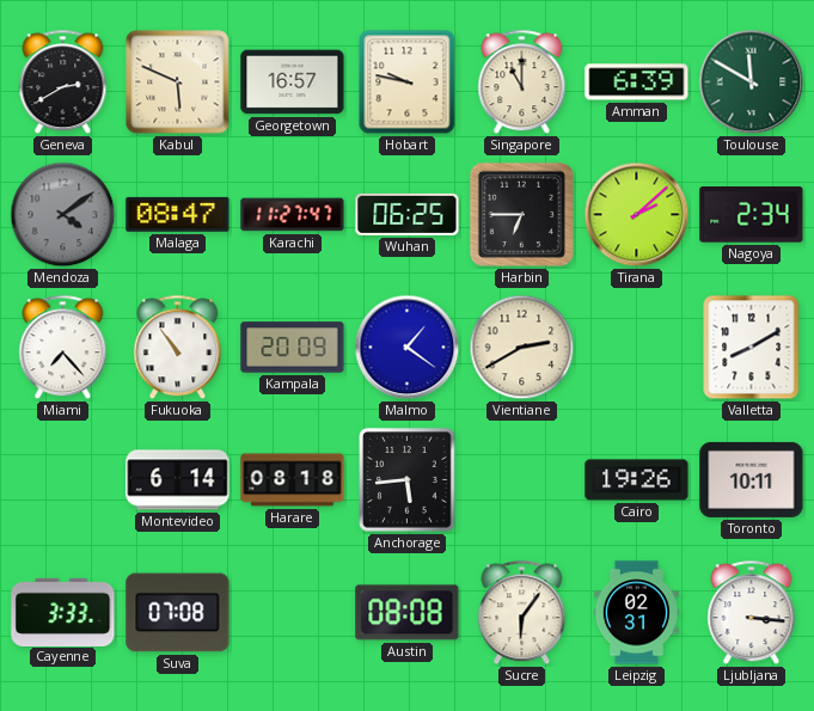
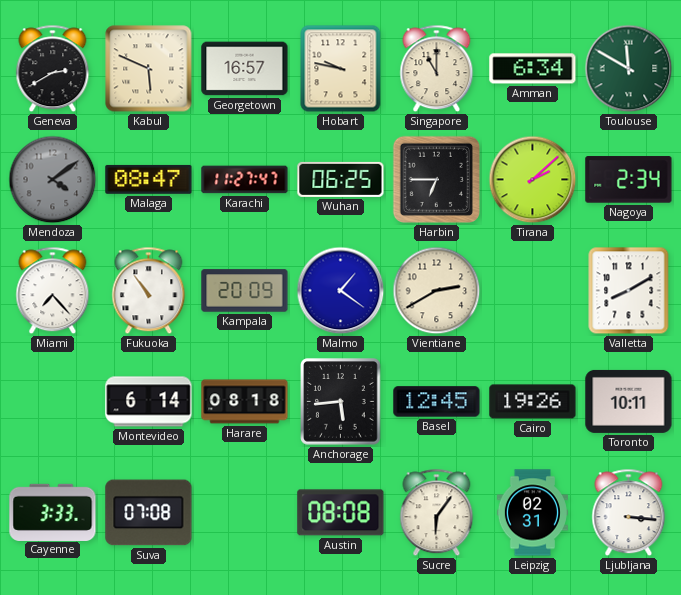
Amman: 6:39 -> 6:34 (533, 69)
Basel: none -> 12:45 (437, 402)
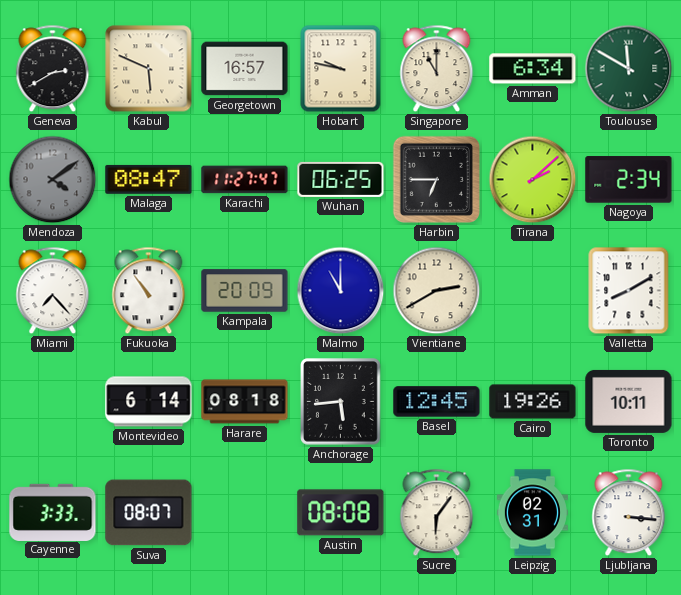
Malmo: 1:21 -> 11:00 (341, 291)
Suva: 07:08 -> 08:07 (149, 513)
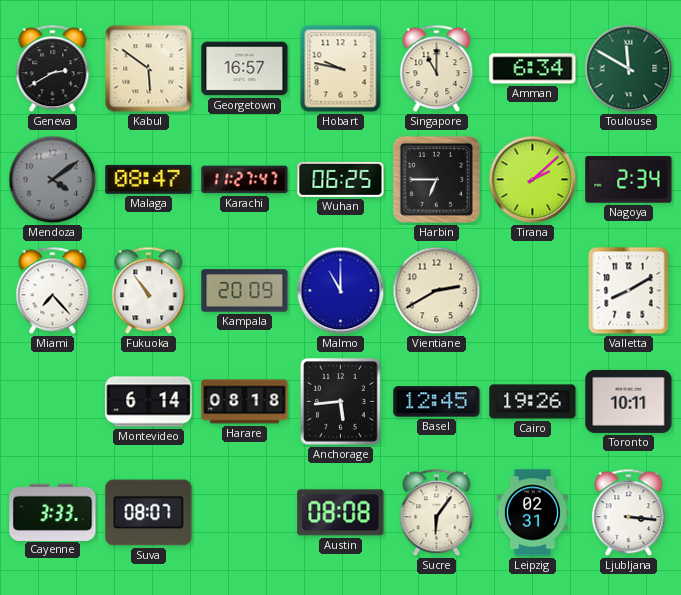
Kabul: 5:49 -> 5:51 (149, 69)
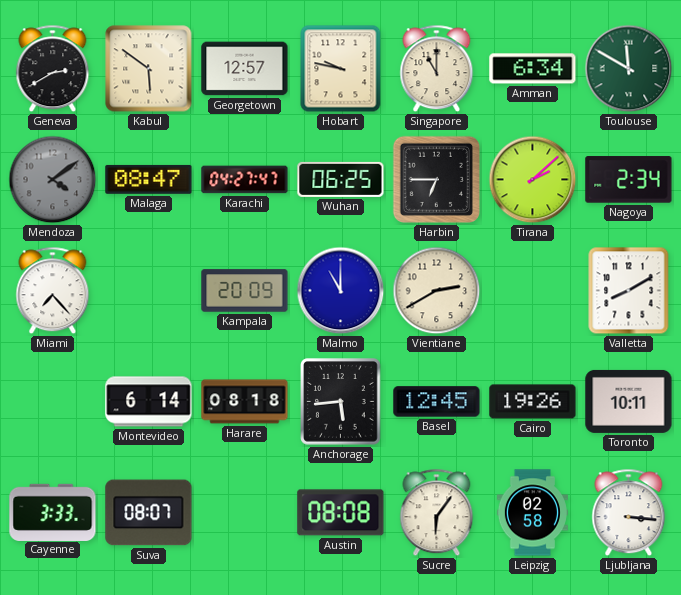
Georgetown: 16:57 -> 12:57 (245, 69)
Karachi: 11:27 -> 04:27 (245, 180)
Fukuoka: 10:54 -> none (149, 291)
Leipzig: 02:31 -> 02:58 (532, 513)
